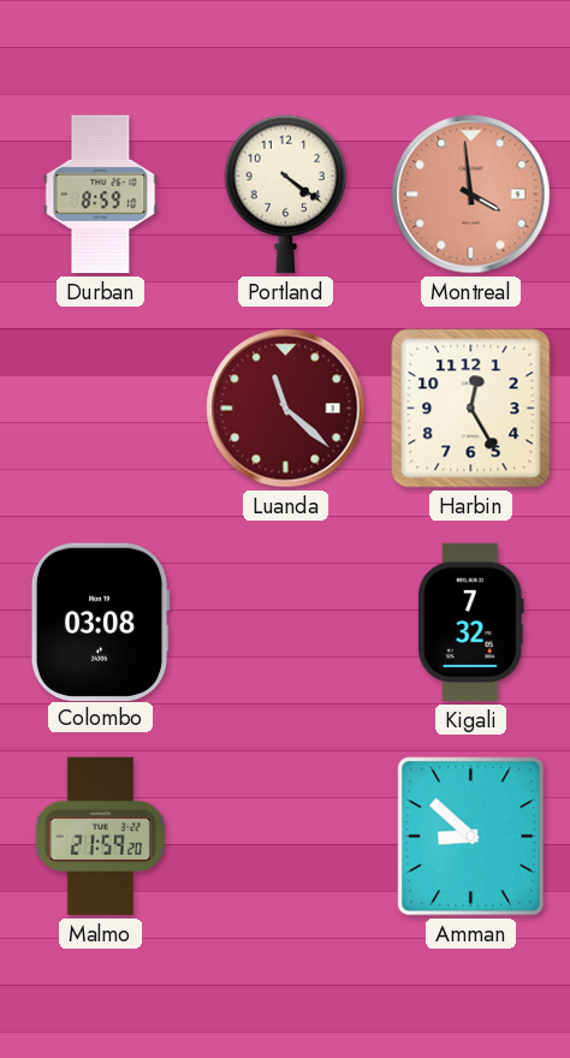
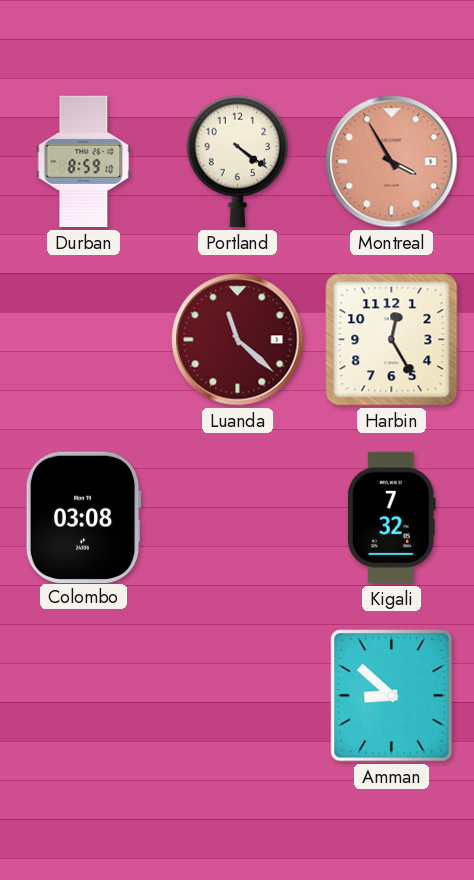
Montreal: 3:59 -> 3:55 (392, 162)
Malmo: 21:59 -> none (100, 837)
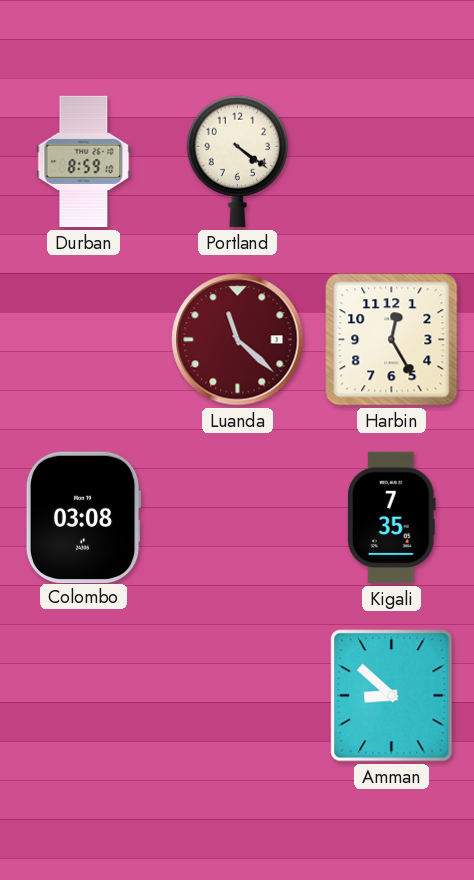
Montreal: 3:55 -> none (392, 162)
Kigali: 7:32 -> 7:35 (392, 518)
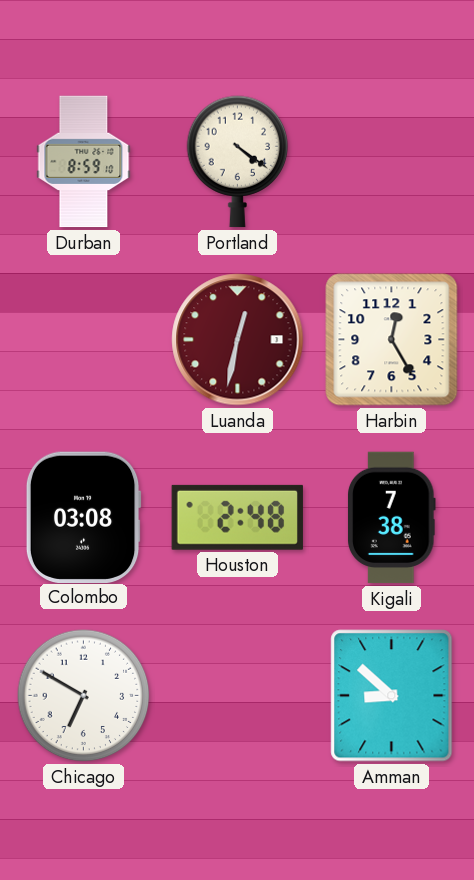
Luanda: 11:22 -> 12:32 (238, 340)
Houston: none -> 2:48 (237, 517)
Kigali: 7:35 -> 7:38 (392, 518)
Chicago: none -> 6:50 (84, 696)
